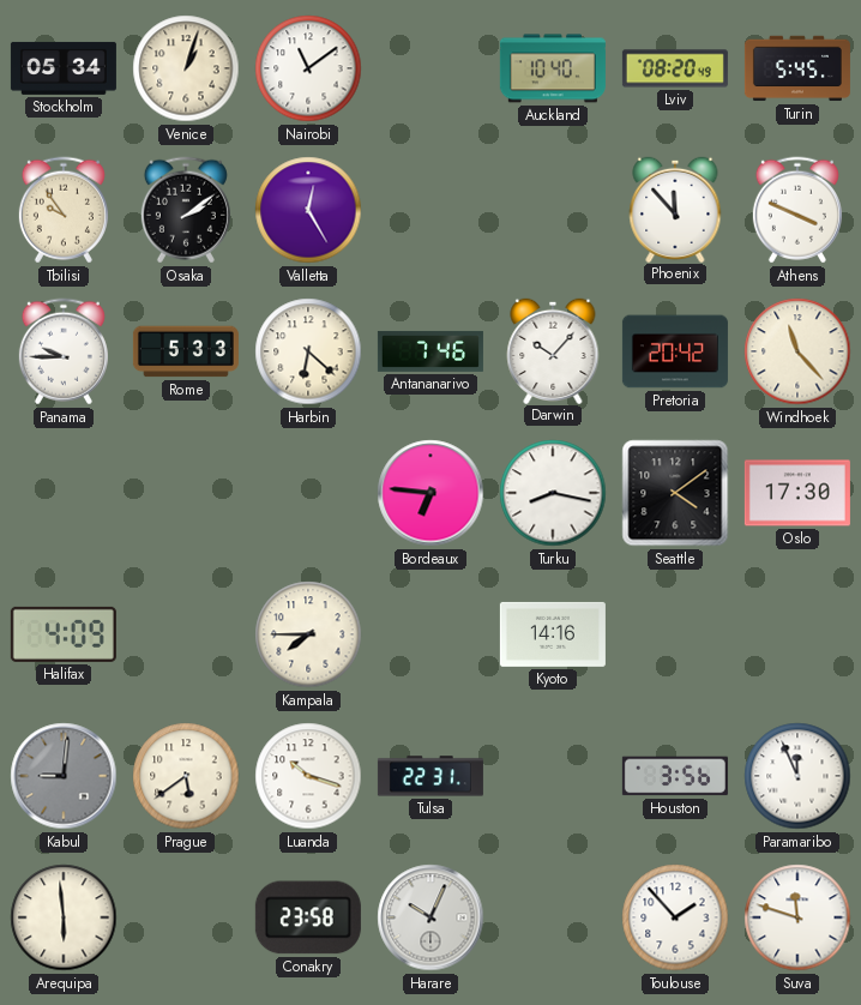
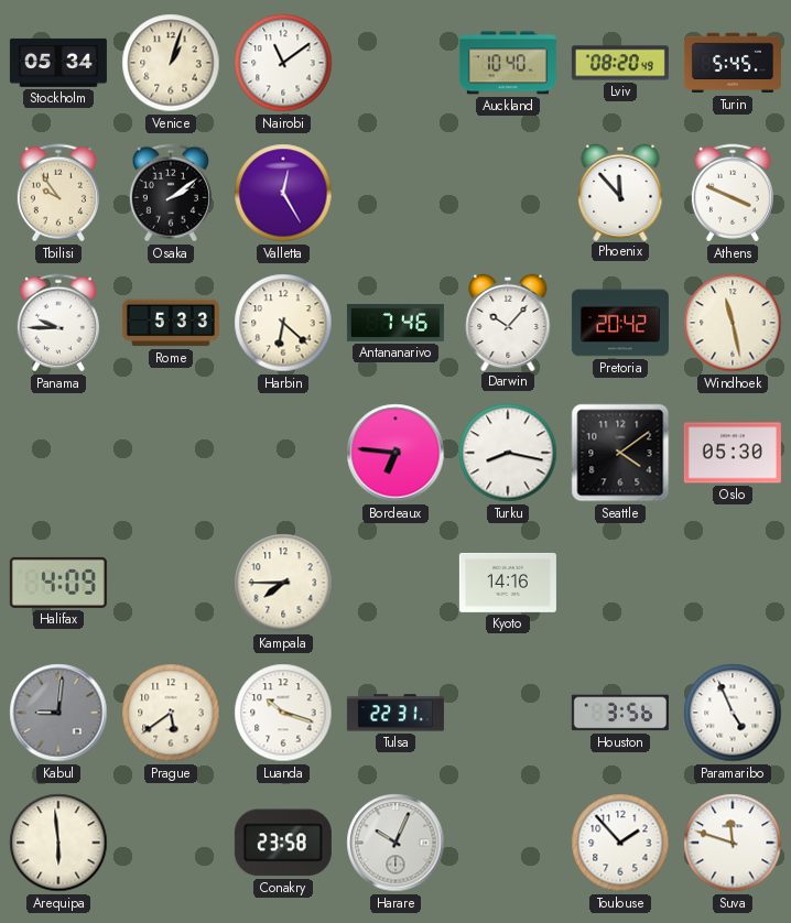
Windhoek: 11:23 -> 11:28 (733, 323)
Oslo: 17:30 -> 05:30 (733, 453)
Paramaribo: 11:56 -> 4:56 (733, 713)
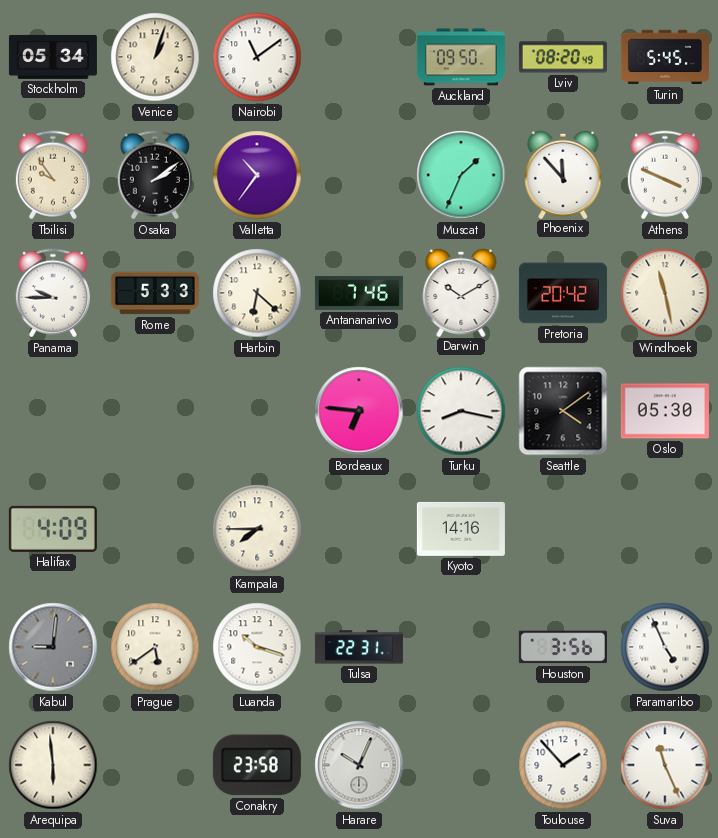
Auckland: 10:40 -> 09:50 (461, 57)
Valletta: 12:25 -> 10:36 (257, 175)
Muscat: none -> 1:34 (461, 175)
Darwin: 10:07 -> 10:10 (461, 292)
Suva: 11:48 -> 11:26 (665, 765)
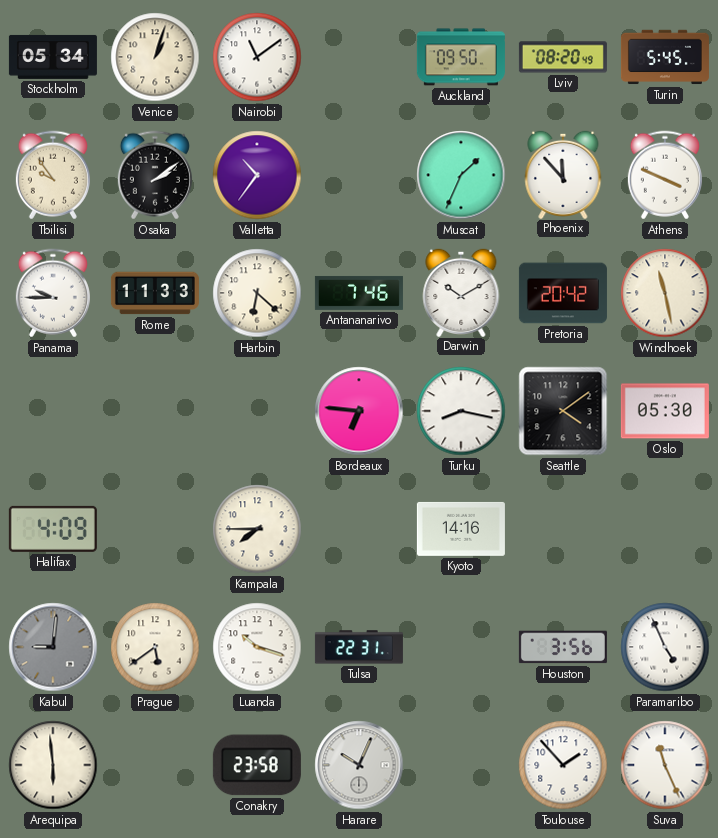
Rome: 5:33 -> 11:33 (155, 293)
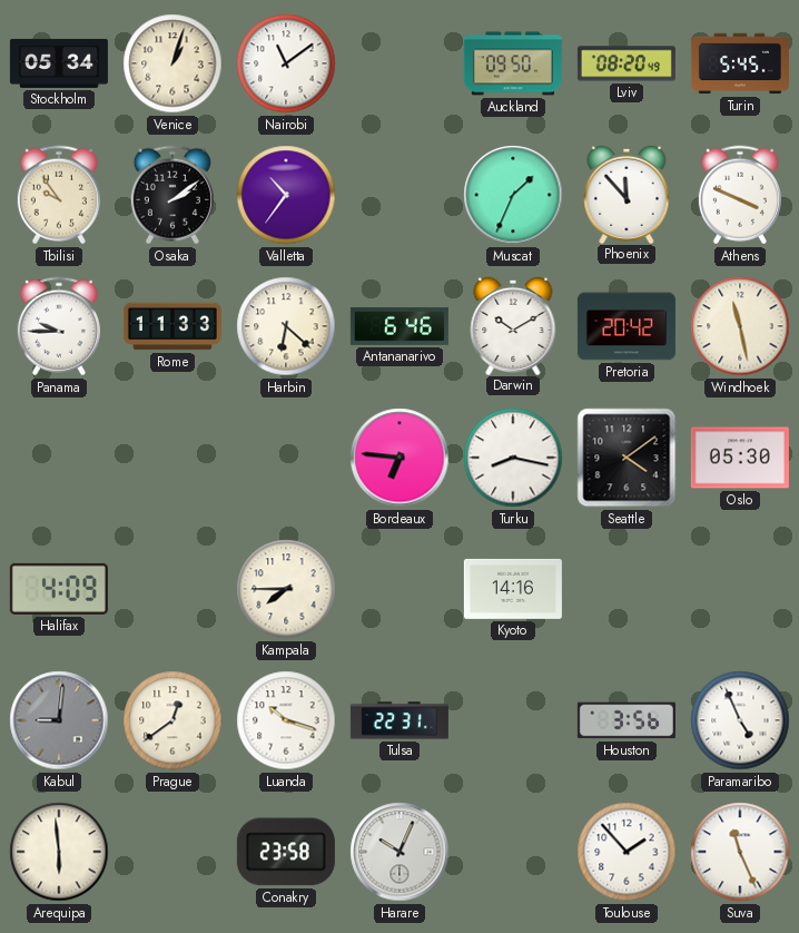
Antananarivo: 7:46 -> 6:46 (399, 326)
Prague: 5:39 -> 12:39 (172, 720)
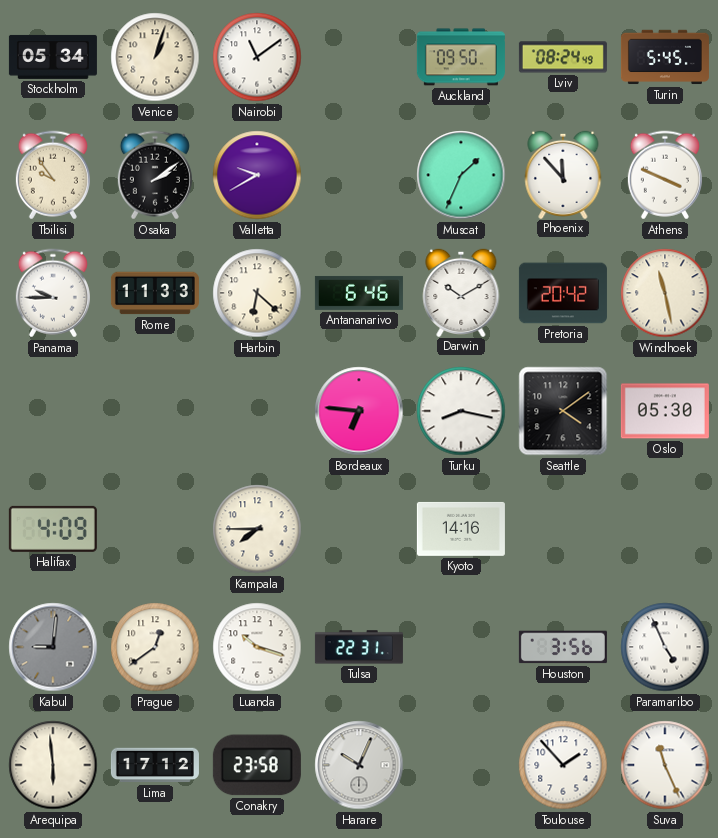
Lviv: 08:20 -> 08:24 (563, 57)
Valletta: 10:36 -> 9:40 (257, 175)
Lima: none -> 17:12 (155, 765)
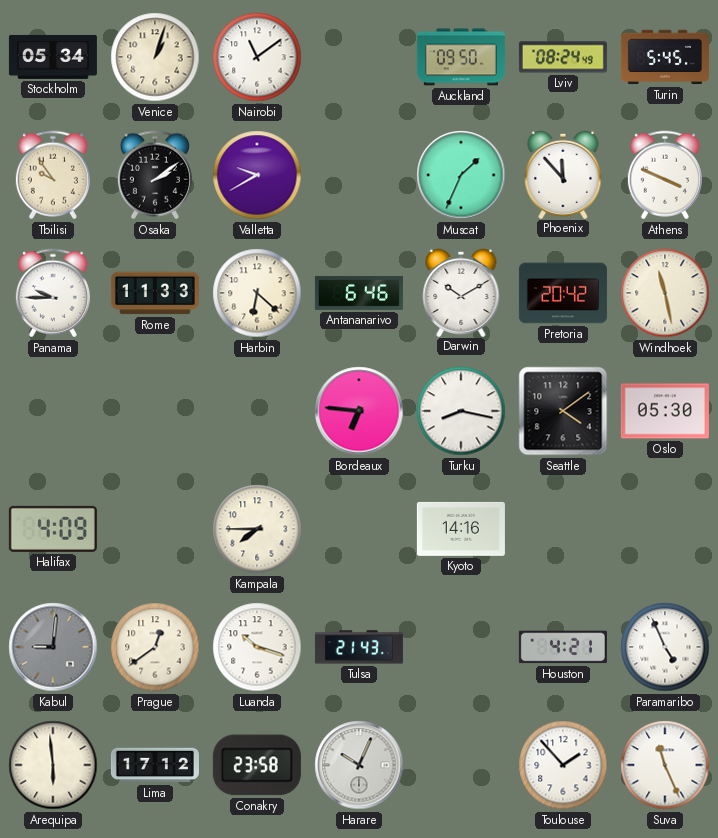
Tulsa: 22:31 -> 21:43 (359, 647)
Houston: 3:56 -> 4:21 (563, 647)
